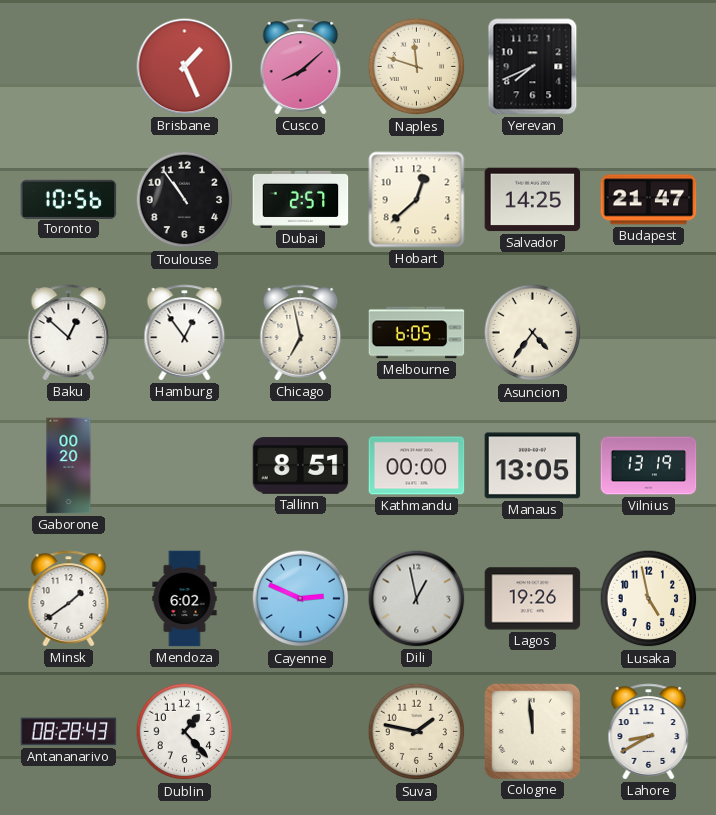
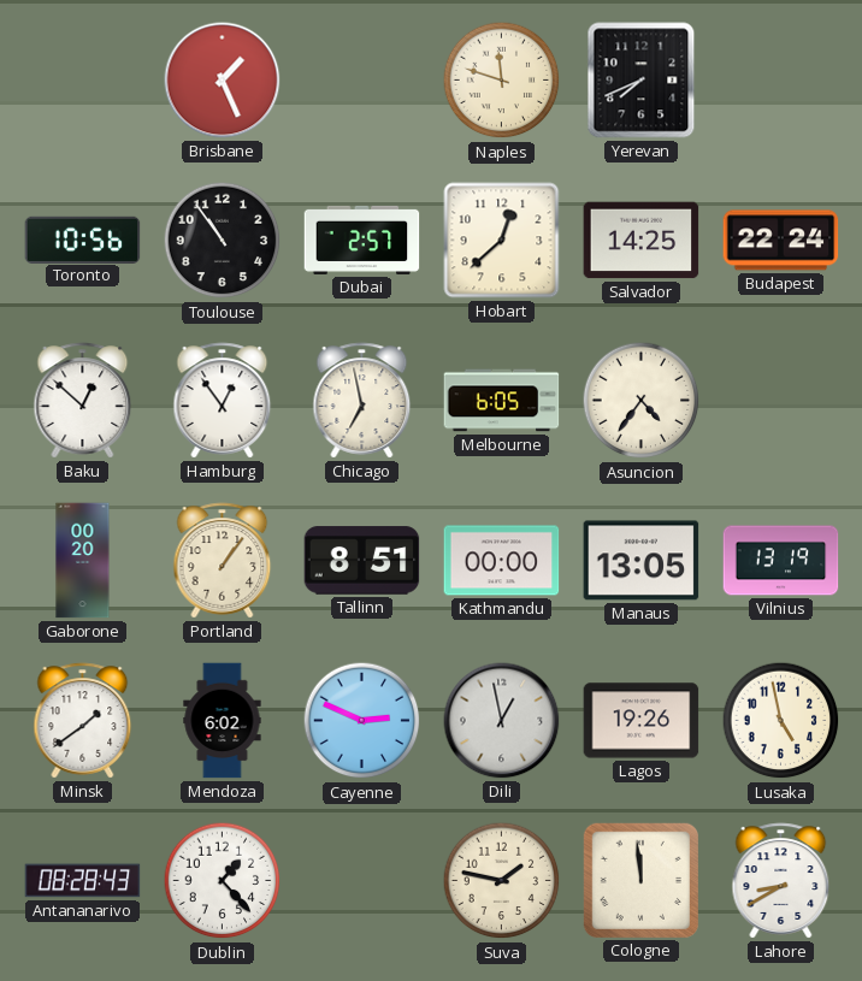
Cusco: 8:08 -> none (301, 67)
Budapest: 21:47 -> 22:24 (781, 241)
Portland: none -> 1:06 (223, 561)
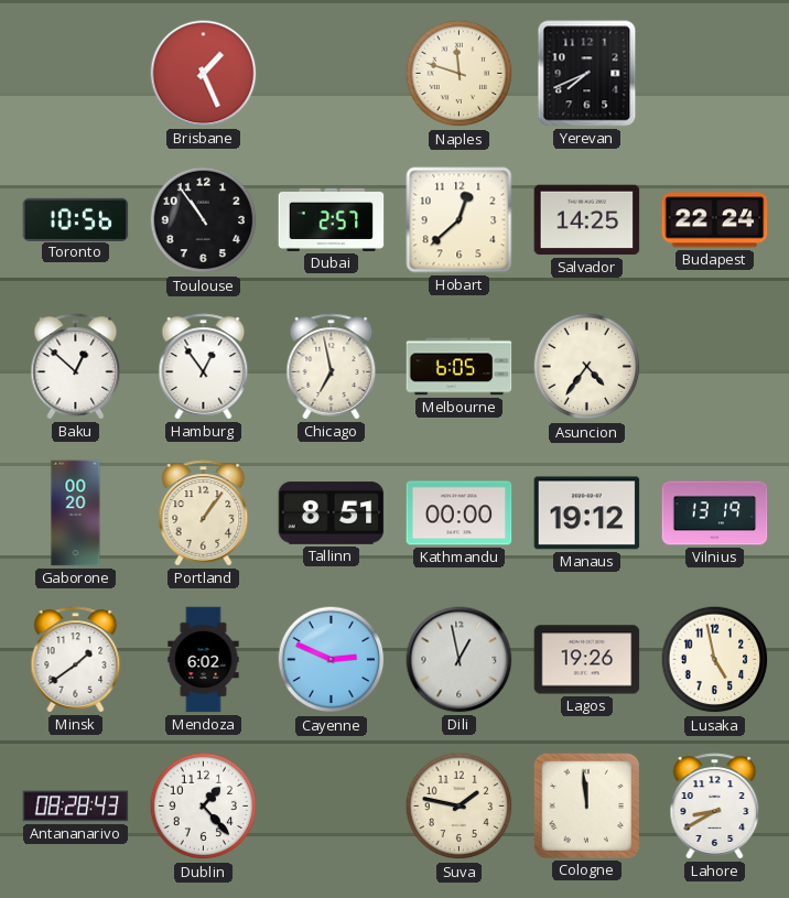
Manaus: 13:05 -> 19:12 (587, 513)
